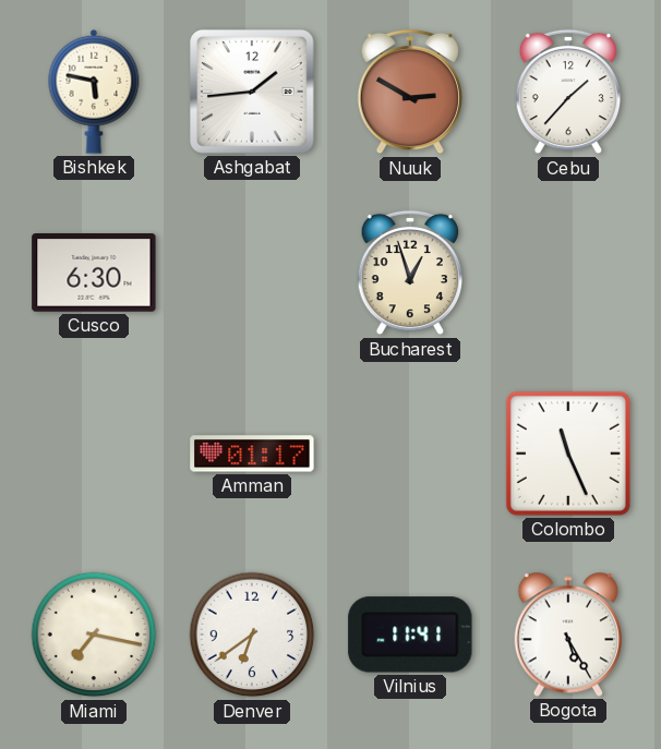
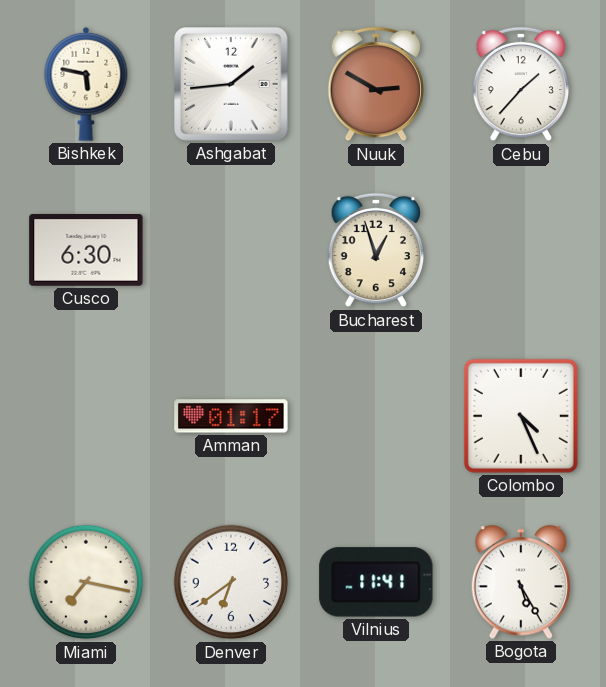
Colombo: 11:26 -> 4:26 (521, 416)
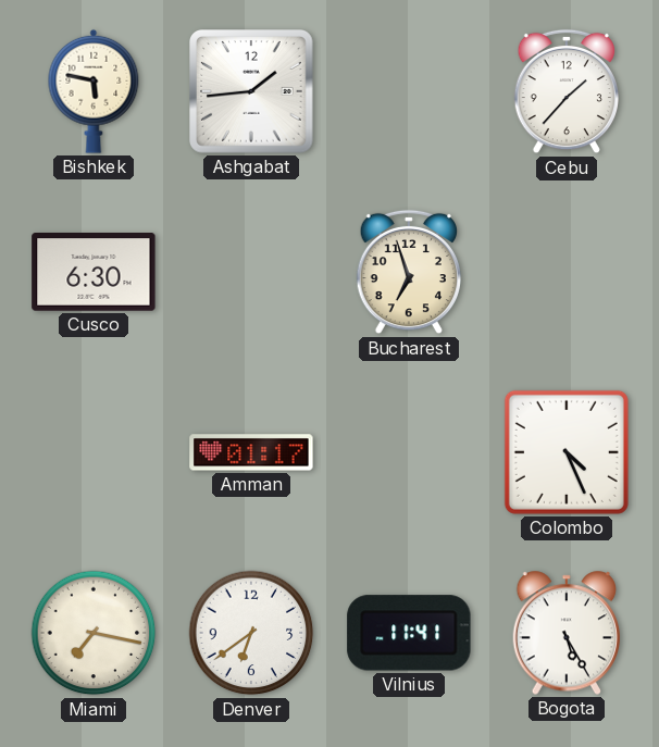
Nuuk: 2:50 -> none (375, 84)
Bucharest: 12:57 -> 6:57 (408, 272)
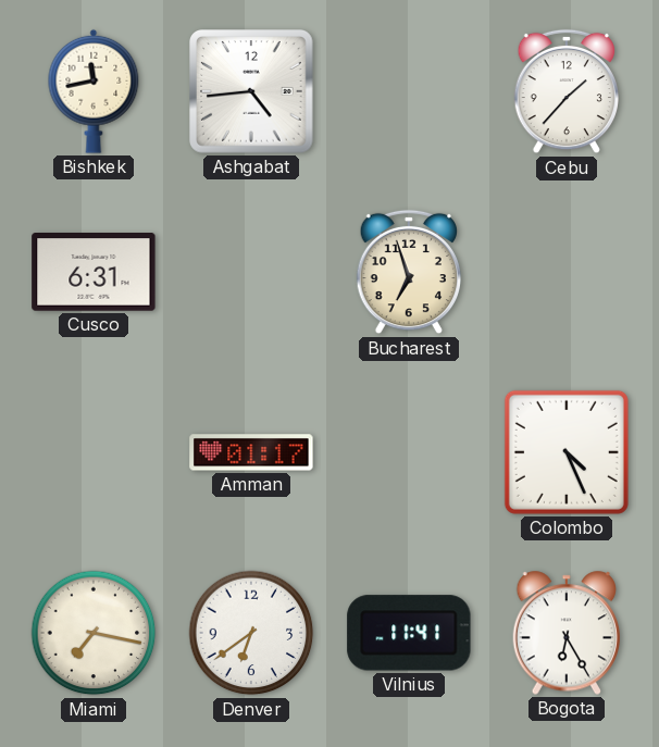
Bishkek: 5:47 -> 11:43 (94, 91)
Ashgabat: 1:44 -> 4:44 (252, 92)
Cusco: 6:30 -> 6:31 (94, 273)
Bogota: 5:25 -> 6:25 (567, 633)
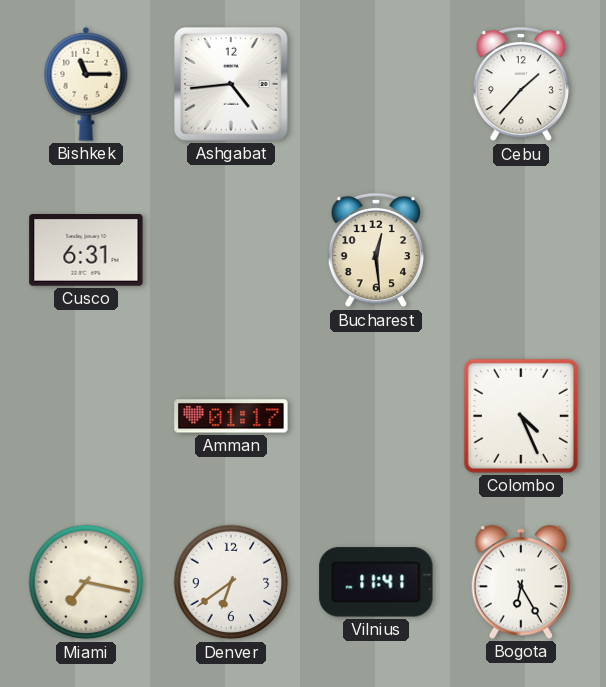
Bishkek: 11:43 -> 11:15 (86, 84)
Bucharest: 6:57 -> 12:29 (375, 250)
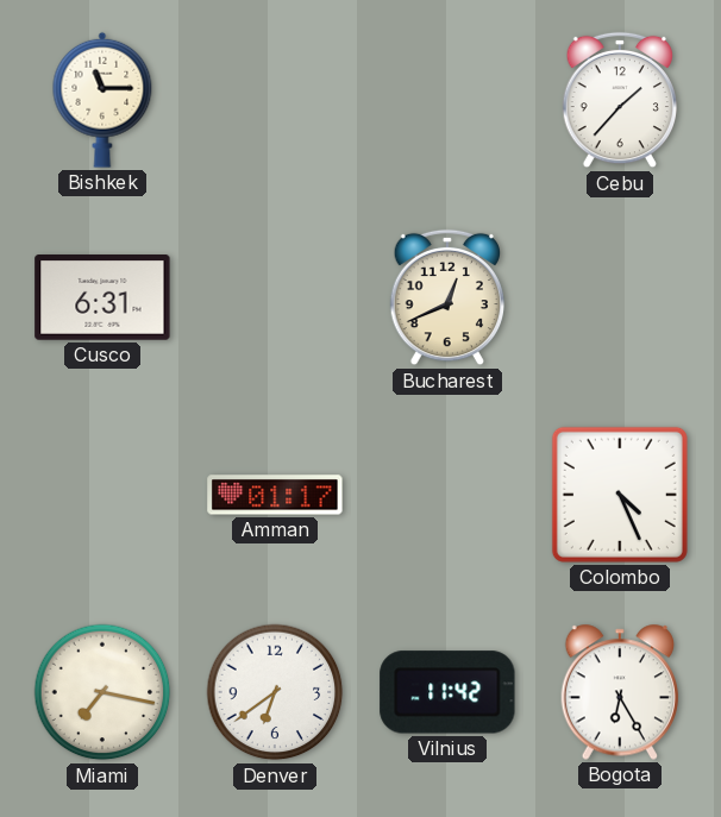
Ashgabat: 4:44 -> none (232, 85)
Bucharest: 12:29 -> 12:41 (446, 297)
Vilnius: 11:41 -> 11:42 (447, 692)
